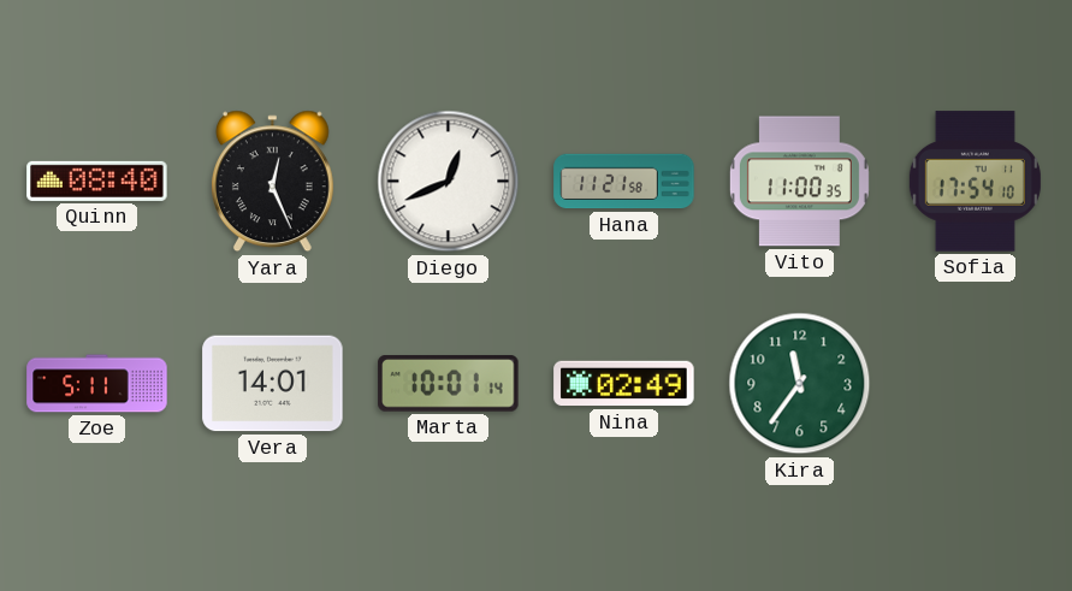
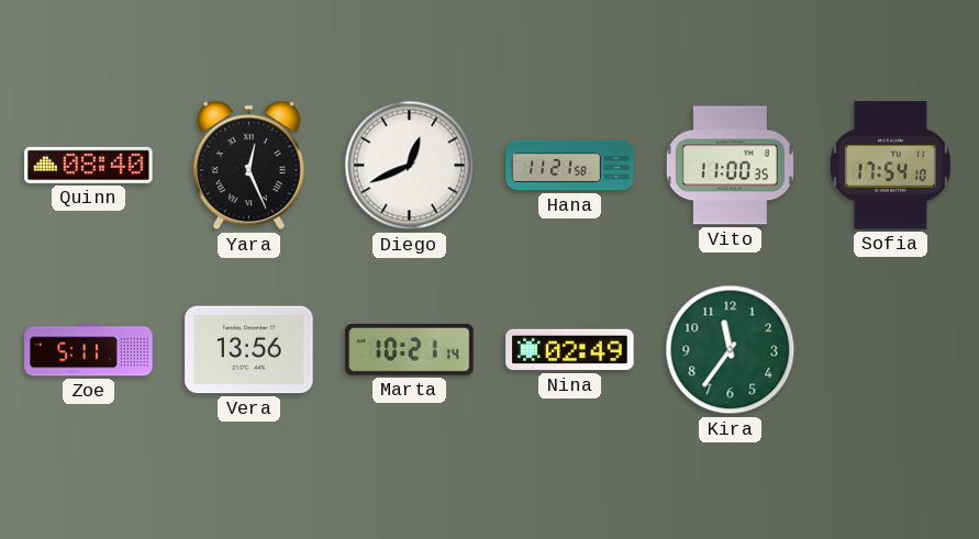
Vera: 14:01 -> 13:56 (249, 350)
Marta: 10:01 -> 10:21 (410, 350)
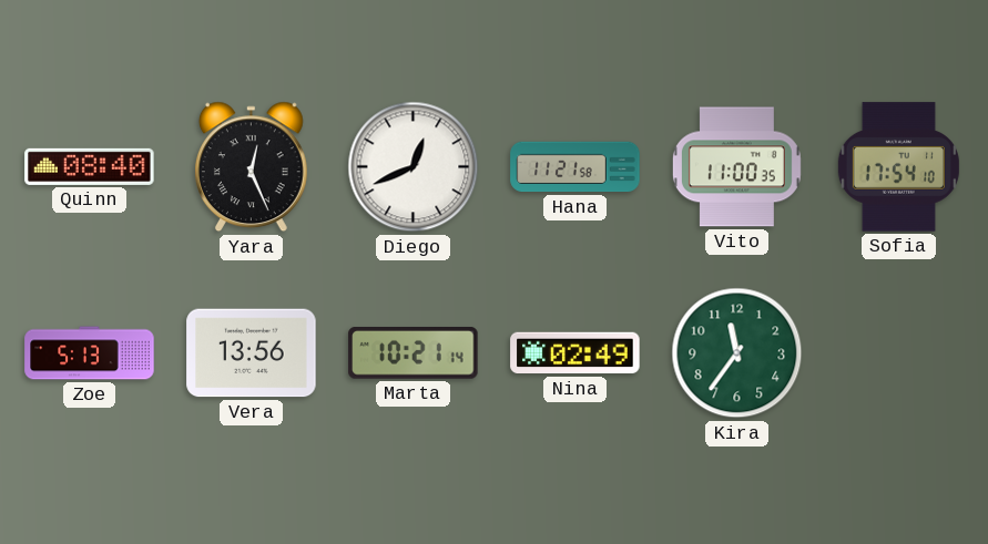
Zoe: 5:11 -> 5:13 (90, 353)
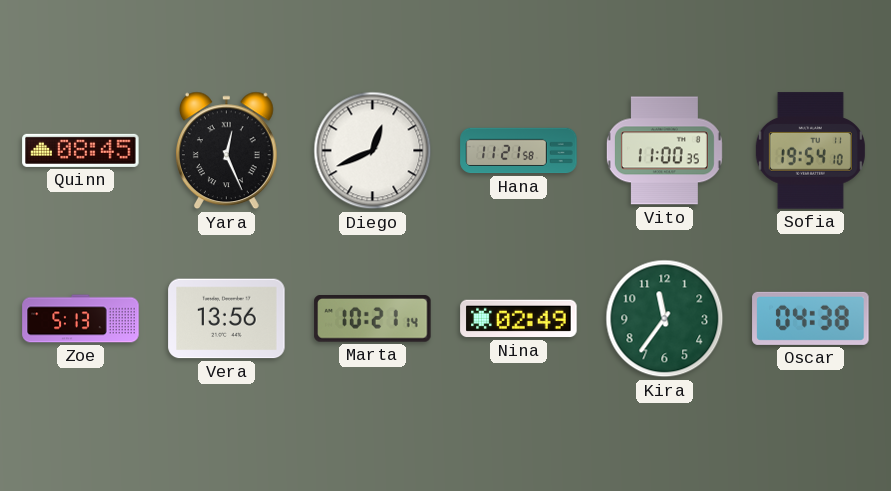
Quinn: 08:40 -> 08:45 (81, 150)
Sofia: 17:54 -> 19:54 (810, 151)
Oscar: none -> 04:38 (811, 318)
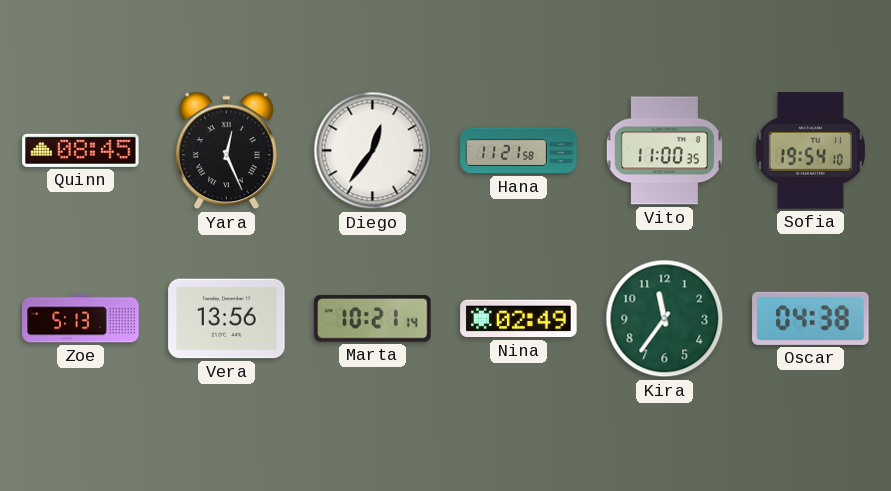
Diego: 12:41 -> 12:36 (373, 151)
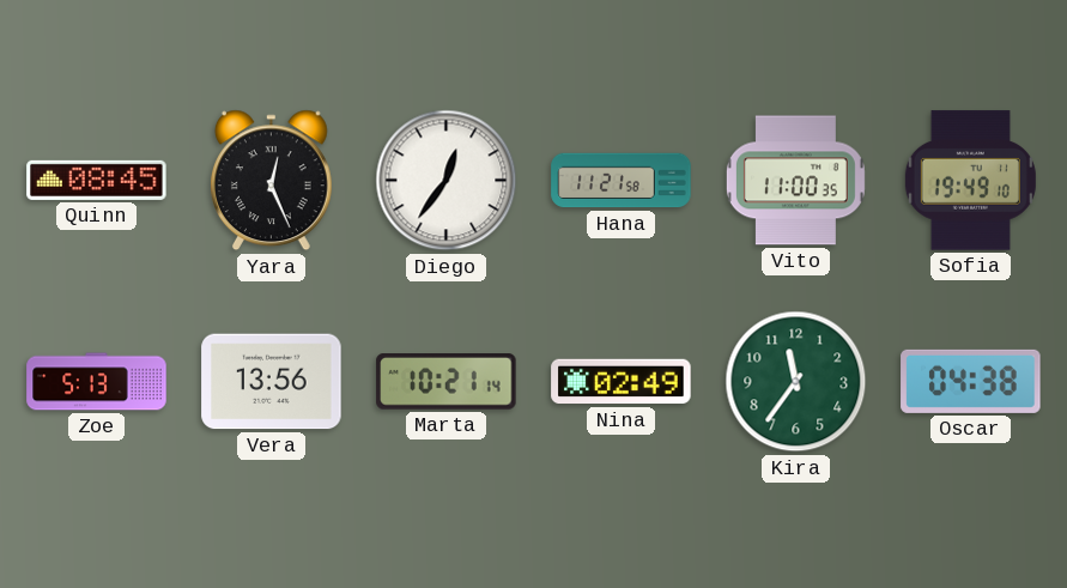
Sofia: 19:54 -> 19:49 (970, 181)
